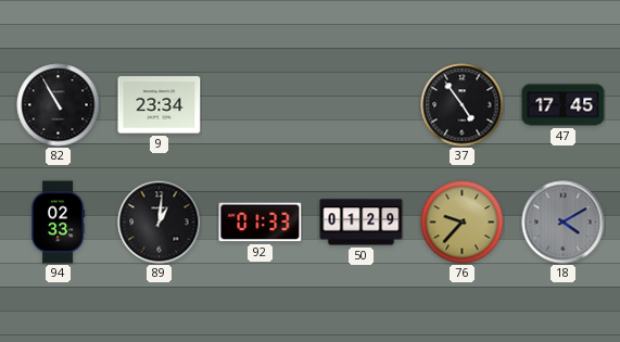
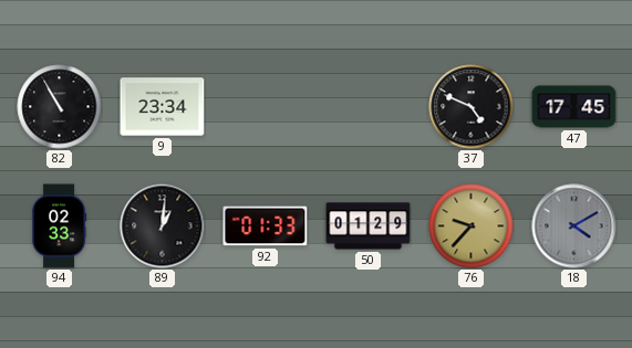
37: 4:54 -> 4:49 (472, 107)
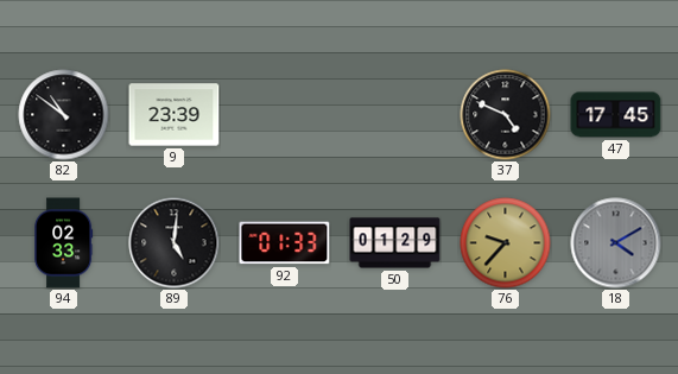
82: 10:55 -> 10:51 (64, 115)
9: 23:34 -> 23:39 (175, 115)
89: 1:01 -> 5:01 (175, 243)
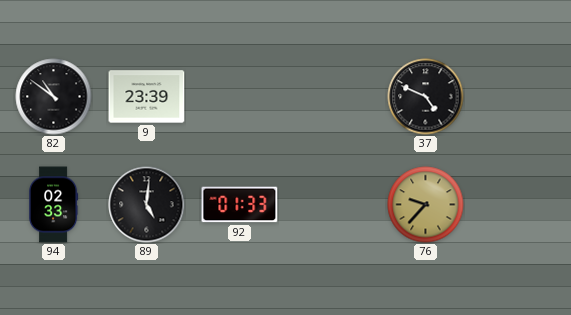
47: 17:45 -> none (616, 115)
50: 01:29 -> none (395, 243)
18: 4:10 -> none (616, 243)
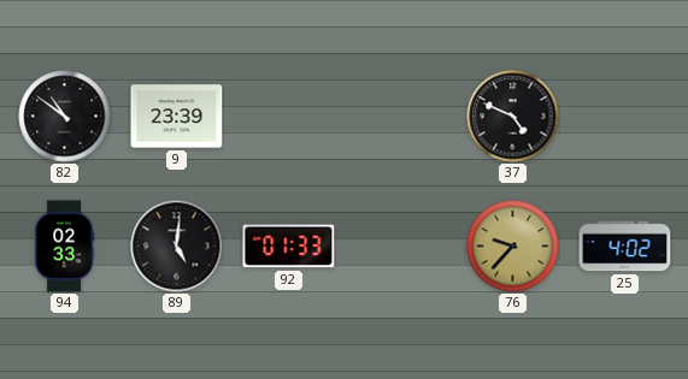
25: none -> 4:02 (625, 247)
